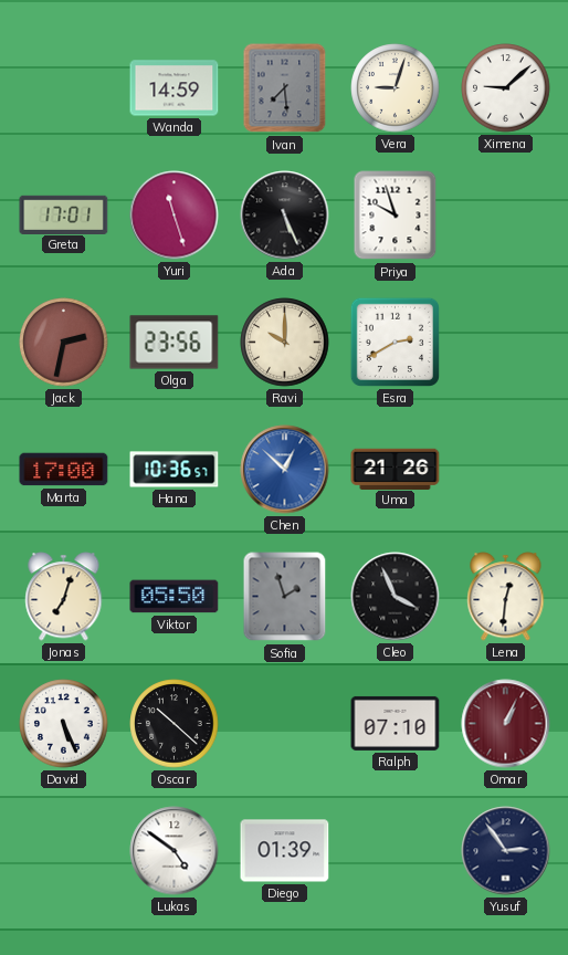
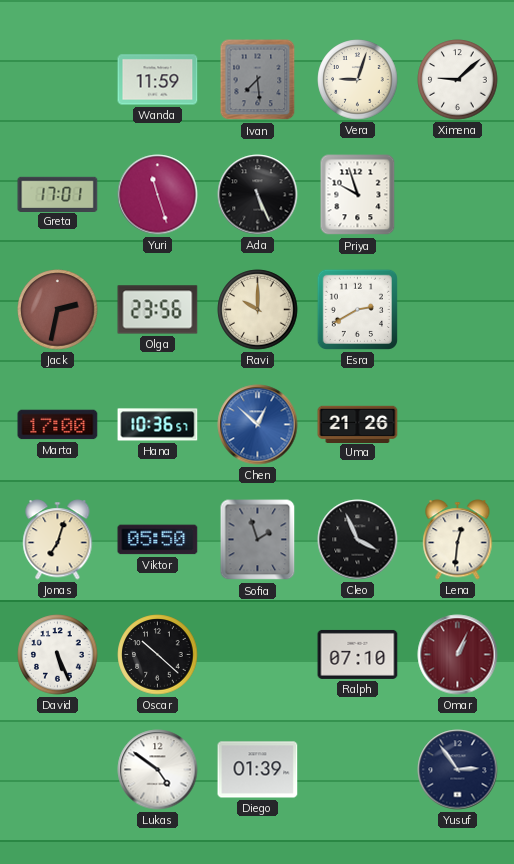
Wanda: 14:59 -> 11:59 (158, 80)
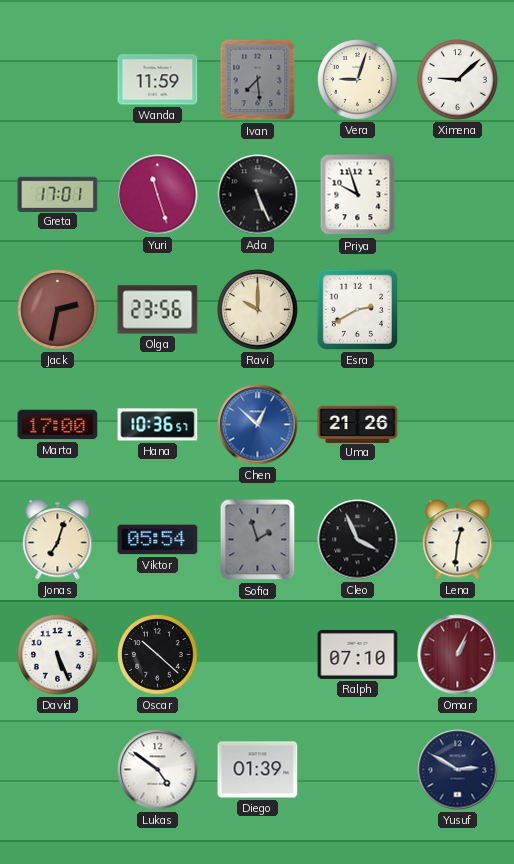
Viktor: 05:50 -> 05:54 (158, 540)
Yusuf: 2:54 -> 2:50 (458, 770)
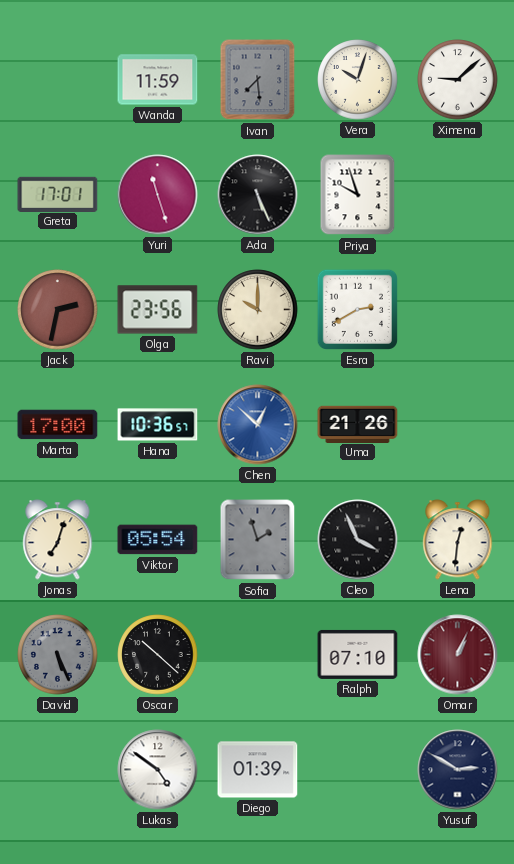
Vera: 9:03 -> 10:03 (358, 80)
David dial: white -> grey (58, 655)
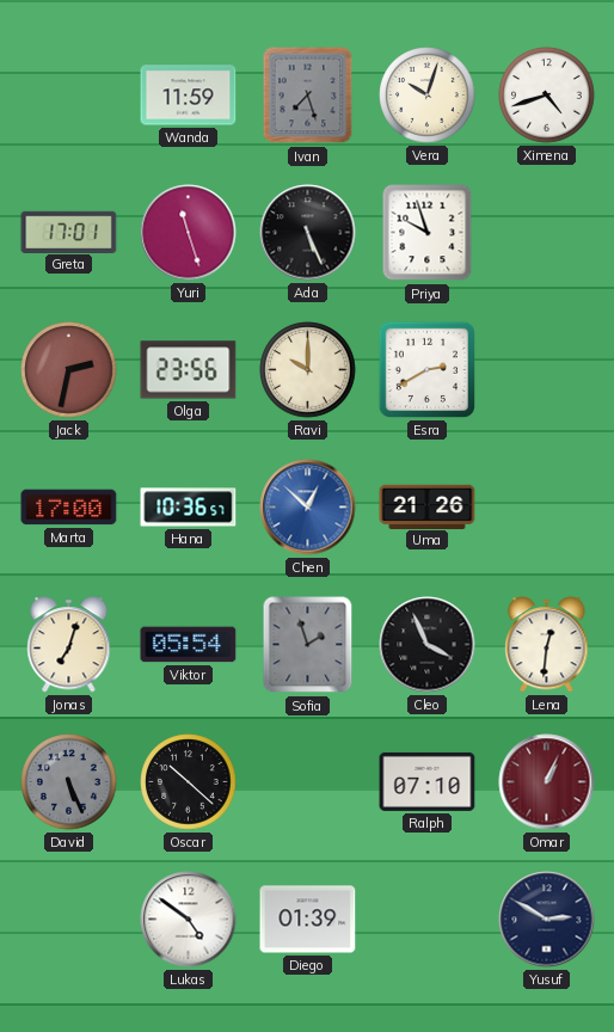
Ivan: 7:29 -> 7:27 (308, 96)
Ximena: 9:08 -> 4:42 (547, 96)
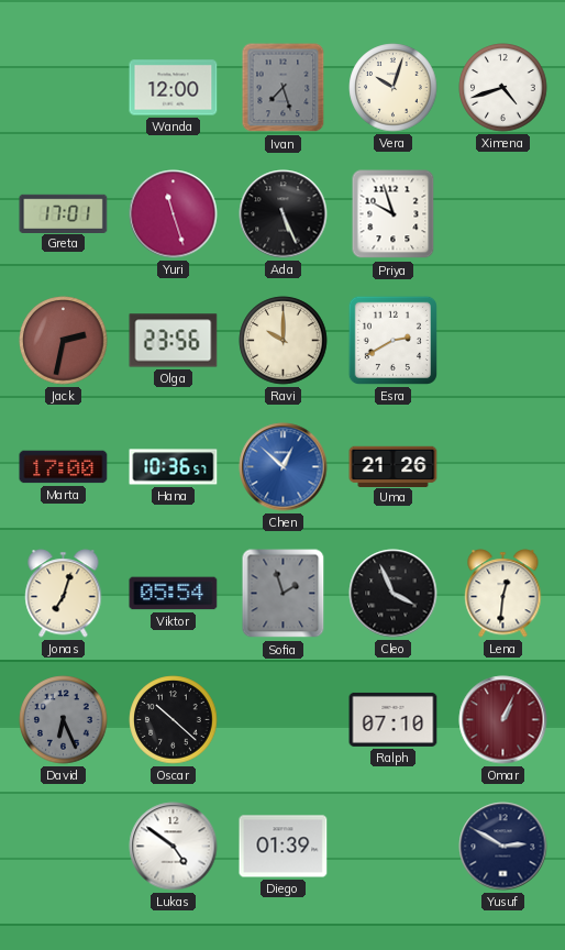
Wanda: 11:59 -> 12:00 (174, 88)
David: 5:26 -> 6:26 (64, 720)
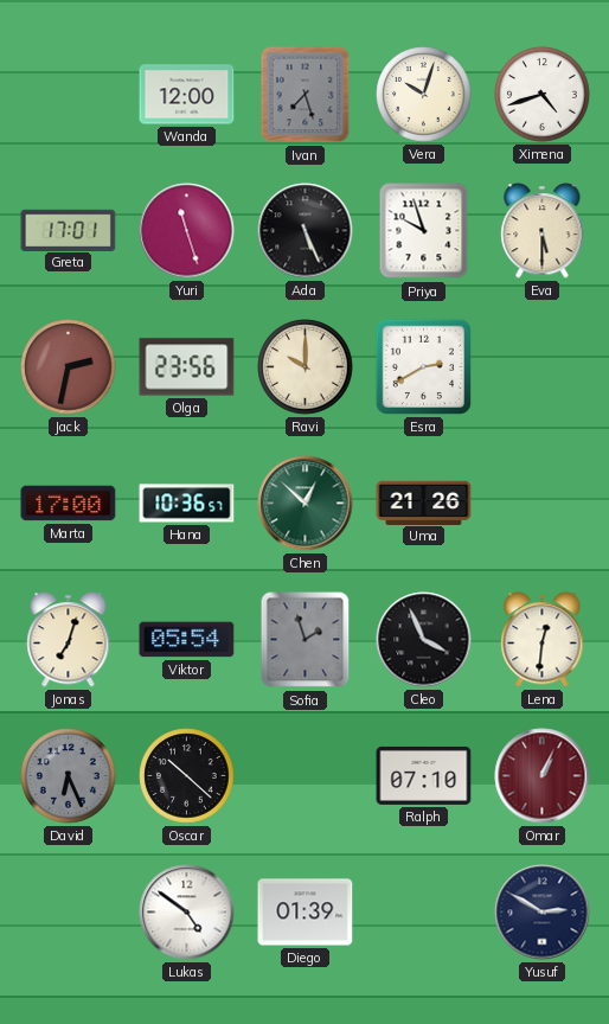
Eva: none -> 5:30 (543, 231)
Chen dial: blue -> green (306, 504)
